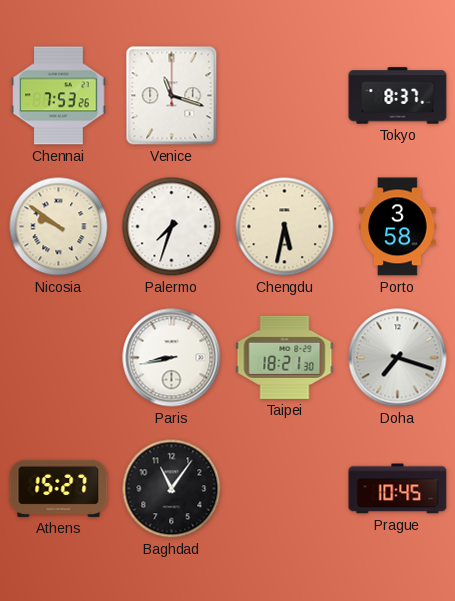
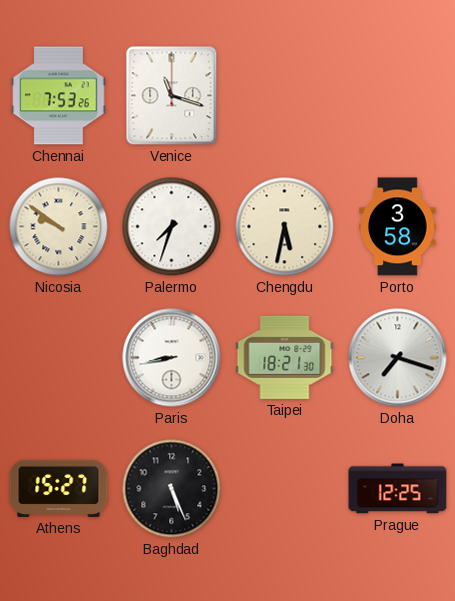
Tokyo: 8:37 -> none (398, 96)
Baghdad: 11:06 -> 5:26 (172, 489)
Prague: 10:45 -> 12:25 (398, 489)
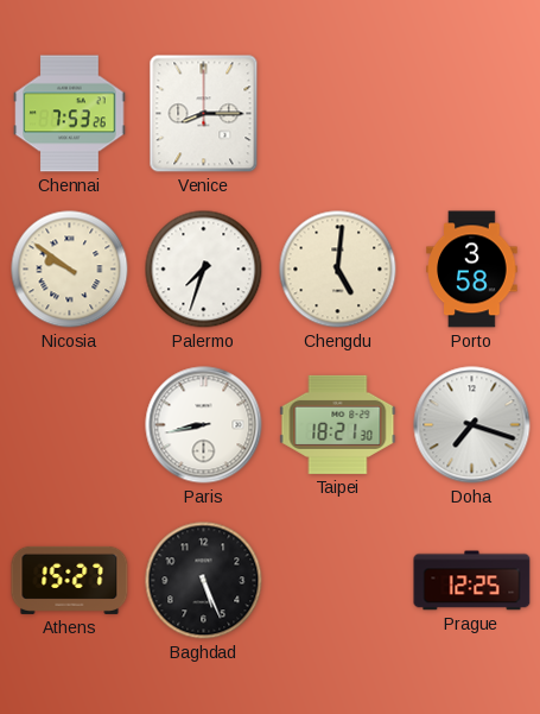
Venice: 11:18 -> 8:15 (204, 114)
Chengdu: 5:32 -> 5:01 (338, 270)
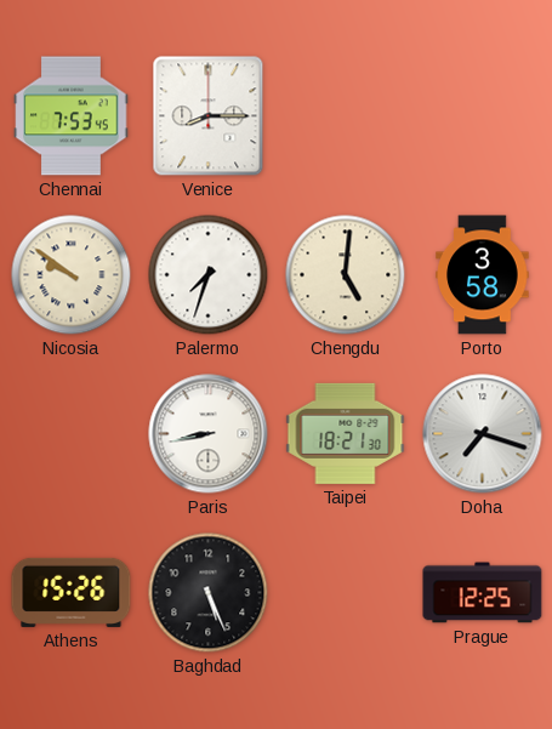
Chennai: 7:53:26 -> 7:53:45 (72, 116)
Athens: 15:27 -> 15:26 (72, 592)
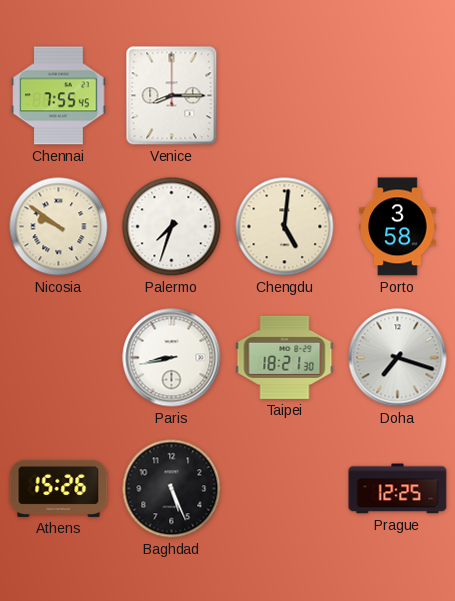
Chennai: 7:53 -> 7:55 (59, 96)
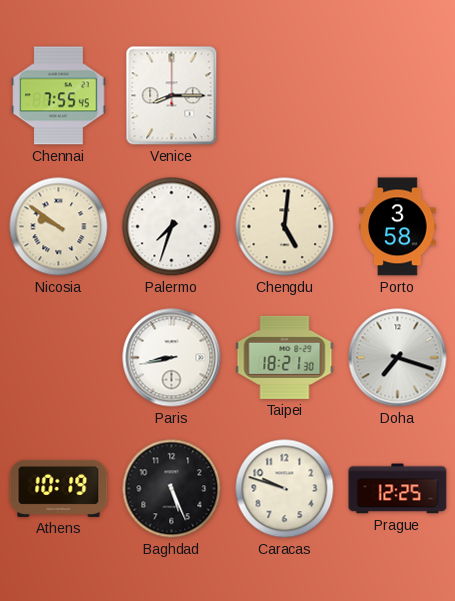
Athens: 15:26 -> 10:19 (59, 488)
Caracas: none -> 9:48 (285, 489)
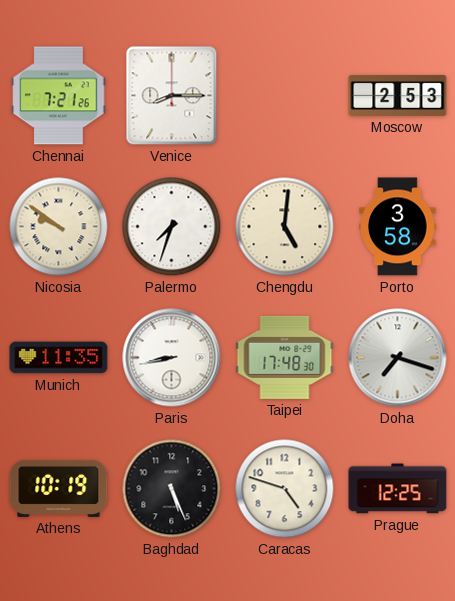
Chennai: 7:55 -> 7:21 (59, 96)
Moscow: none -> 2:53 (398, 95)
Munich: none -> 11:35 (59, 358)
Taipei: 18:21 -> 17:48 (285, 357)
Caracas: 9:48 -> 4:48 (285, 489)
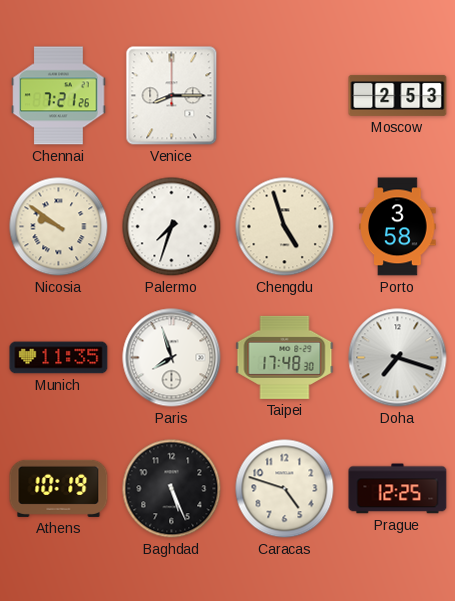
Chengdu: 5:01 -> 4:57 (285, 227)
Paris: 8:43 -> 7:57 (172, 358)
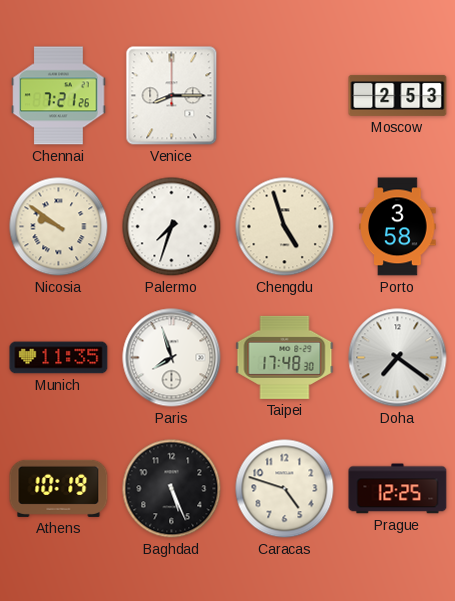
Doha: 7:18 -> 7:21 (398, 358)
